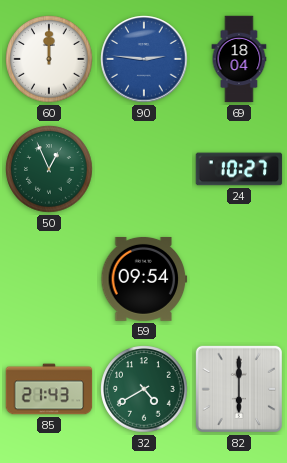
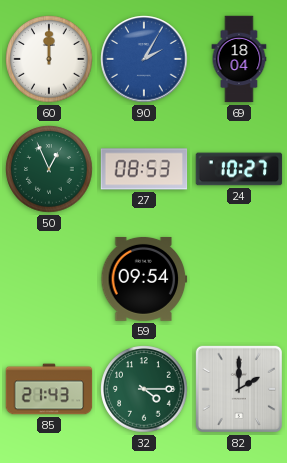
90: 2:46 -> 2:05 (144, 59)
27: none -> 08:53 (144, 169)
32: 4:40 -> 4:15 (144, 389)
82: 6:00 -> 2:00 (239, 389)
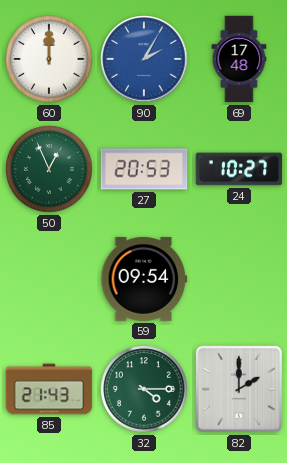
69: 18:04 -> 17:48 (239, 59)
27: 08:53 -> 20:53 (144, 169)
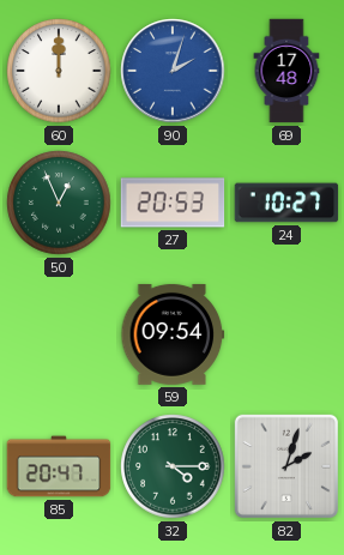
90: 2:05 -> 2:03 (173, 71)
85: 21:43 -> 20:47 (59, 466)
82: 2:00 -> 2:03 (286, 466)
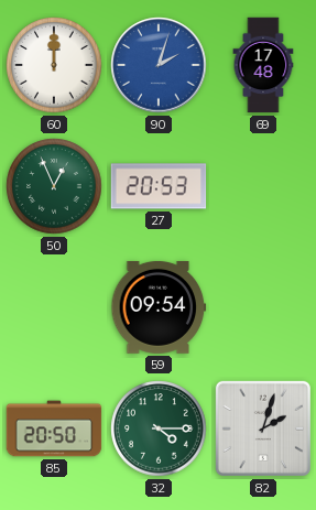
24: 10:27 -> none (286, 203)
85: 20:47 -> 20:50 (54, 428)
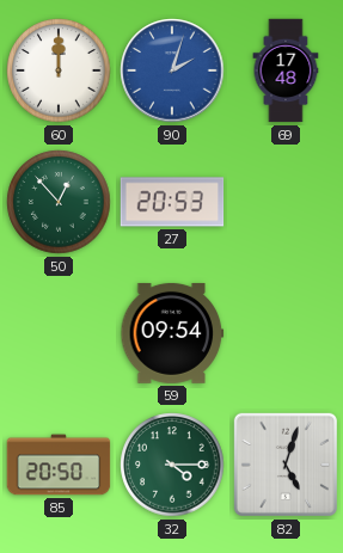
50: 12:56 -> 12:53 (59, 202)
82: 2:03 -> 5:03 (286, 465)
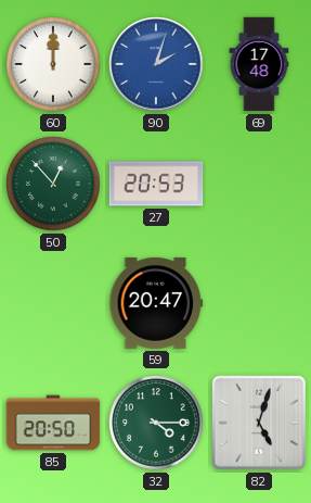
59: 09:54 -> 20:47 (156, 303)
